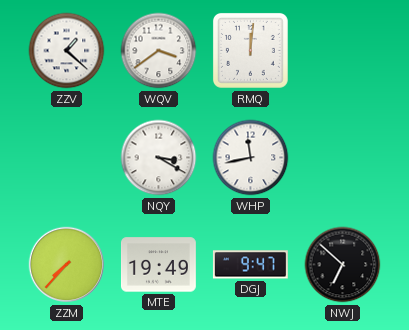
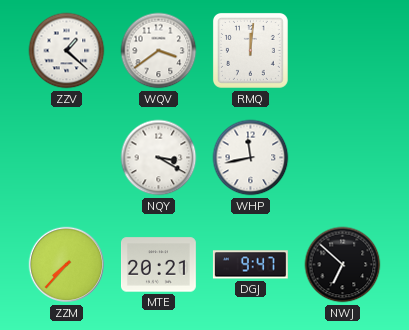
MTE: 19:49 -> 20:21 (158, 265)
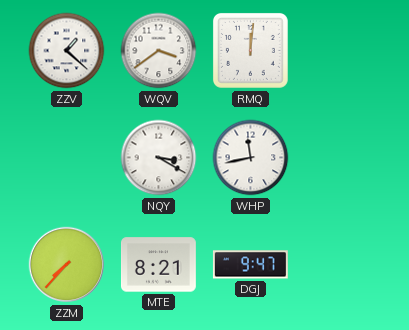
MTE: 20:21 -> 8:21 (158, 265)
NWJ: 6:52 -> none (343, 265)
